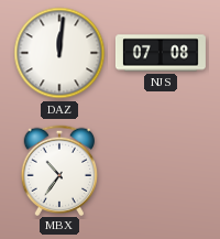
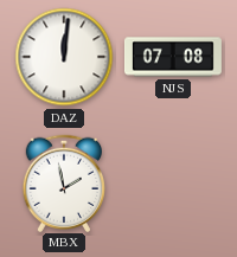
MBX: 10:36 -> 1:58 (64, 182)
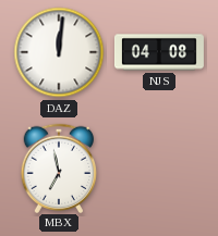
NJS: 07:08 -> 04:08 (159, 52)
MBX: 1:58 -> 6:58 (59, 167)
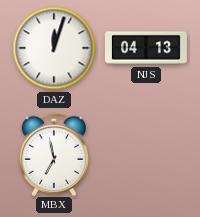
DAZ: 12:01 -> 12:03 (54, 48)
NJS: 04:08 -> 04:13 (146, 48)
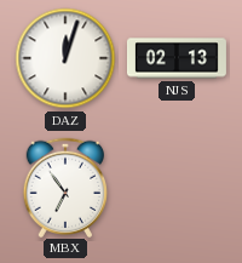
NJS: 04:13 -> 02:13 (177, 58)
MBX: 6:58 -> 6:54 (65, 187)
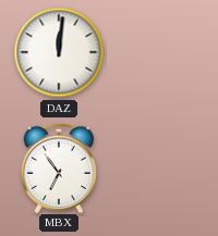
DAZ: 12:03 -> 12:01 (59, 52)
NJS: 02:13 -> none (177, 58)
